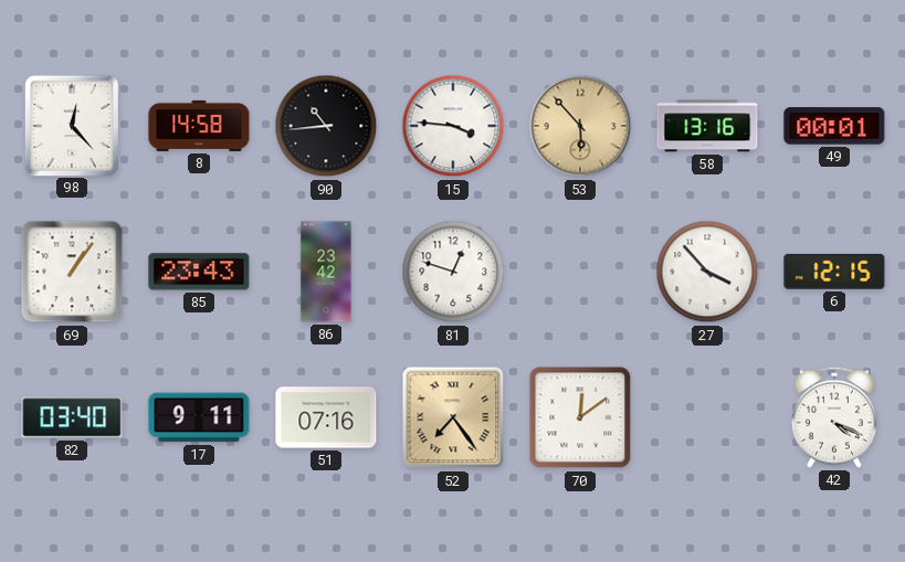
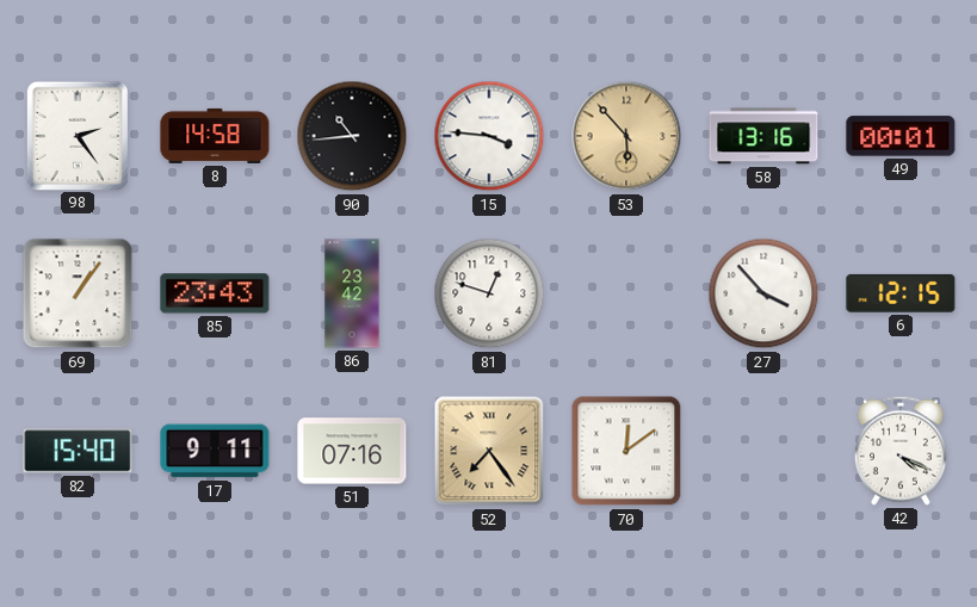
98: 12:23 -> 2:24 (78, 135)
82: 03:40 -> 15:40 (78, 451)
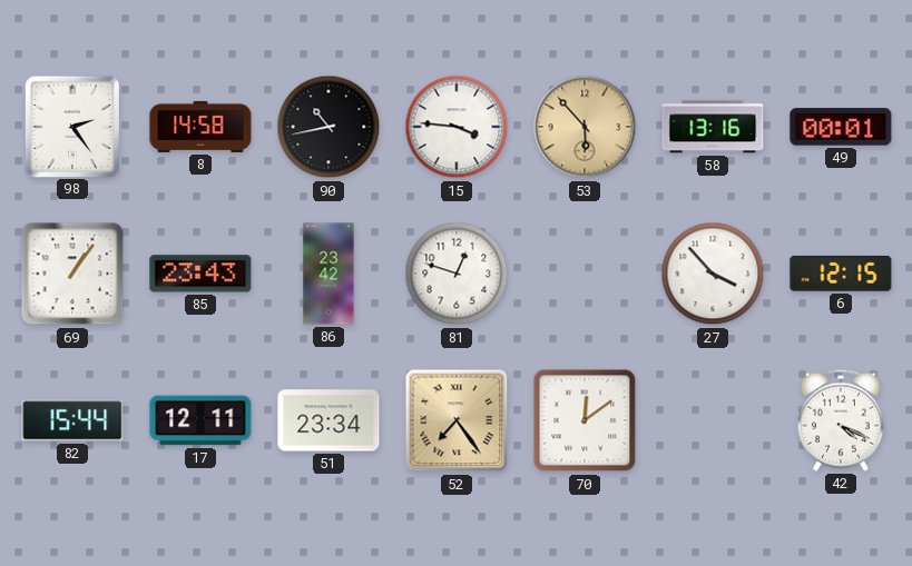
90: 10:44 -> 10:43 (328, 127)
82: 15:40 -> 15:44 (72, 420)
17: 9:11 -> 12:11 (200, 420)
51: 07:16 -> 23:34 (328, 420)
